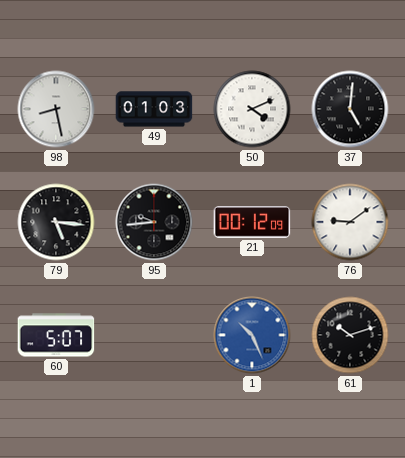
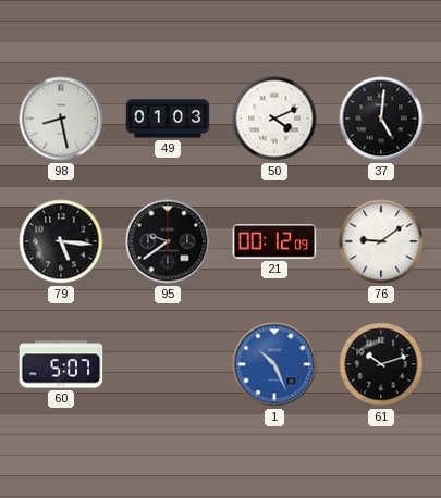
95: 9:44 -> 9:39 (168, 241)
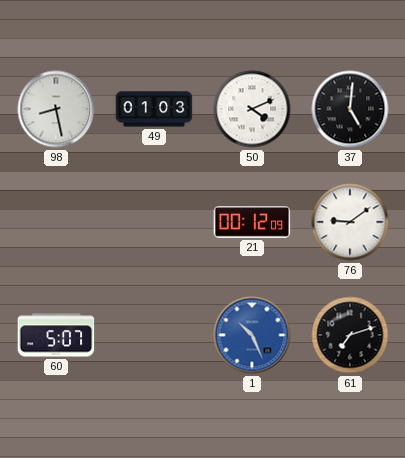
79: 5:16 -> none (61, 241)
95: 9:39 -> none (168, 241)
61: 10:12 -> 7:12 (350, 335)
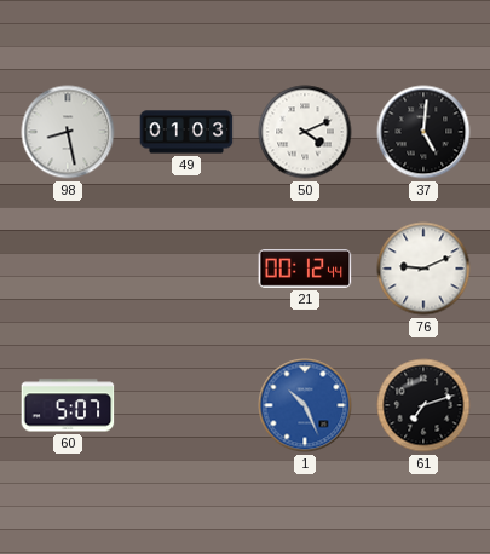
21: 00:12:09 -> 00:12:44 (305, 269)
76: 9:09 -> 9:11 (423, 269)
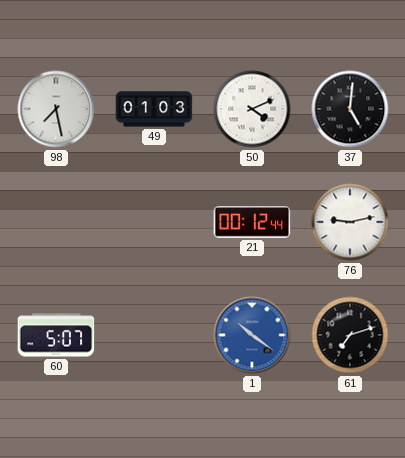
98: 8:28 -> 7:28 (56, 109)
76: 9:11 -> 9:13 (350, 222)
1: 10:26 -> 10:21 (252, 335)
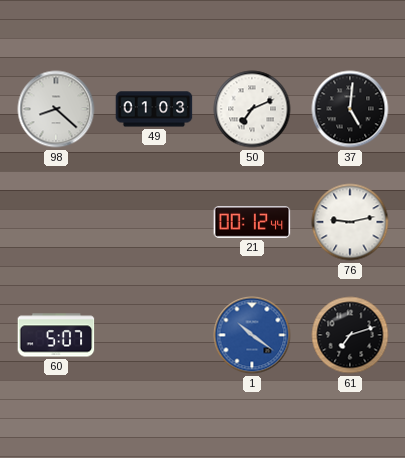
98: 7:28 -> 8:22 (56, 109)
50: 4:11 -> 7:11 (252, 109)
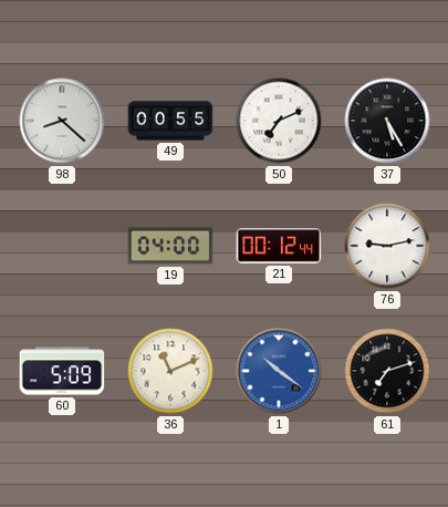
49: 01:03 -> 00:55 (170, 121)
37: 5:01 -> 5:25 (387, 121)
19: none -> 04:00 (170, 246)
60: 5:07 -> 5:09 (62, 371)
36: none -> 11:11 (170, 371)
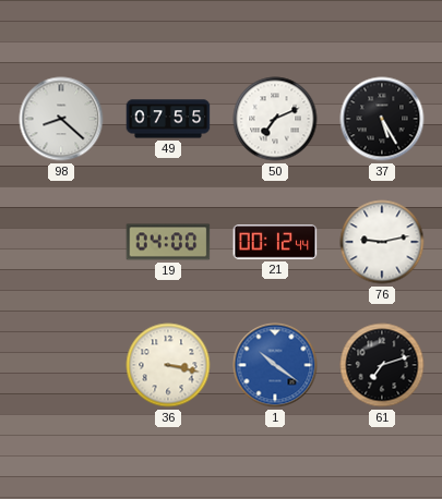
49: 00:55 -> 07:55 (168, 119)
60: 5:09 -> none (62, 371)
36: 11:11 -> 3:17 (168, 365)
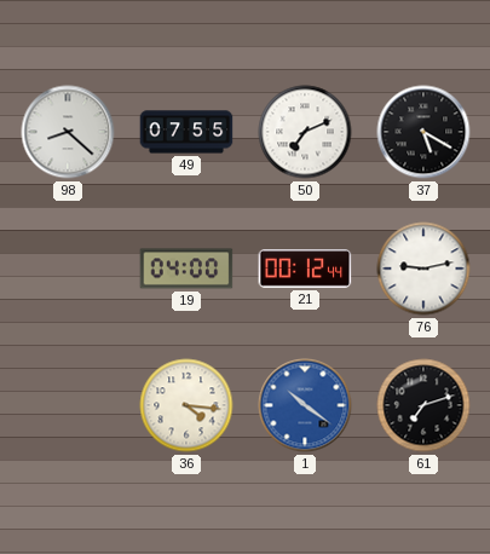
37: 5:25 -> 5:20 (423, 132)
36: 3:17 -> 4:16 (186, 405)
